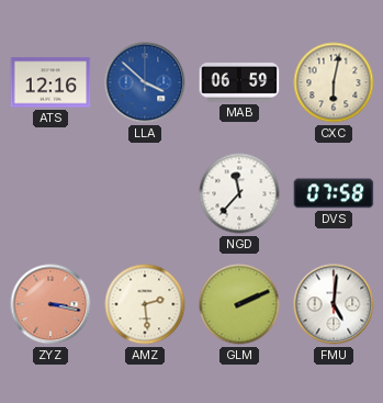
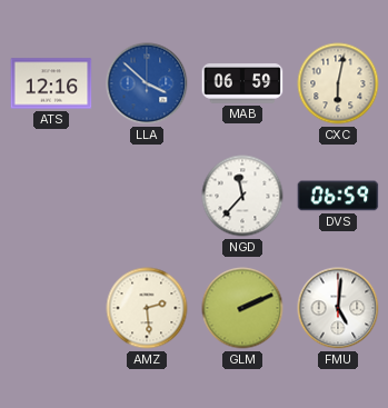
DVS: 07:58 -> 06:59 (338, 196)
ZYZ: 3:17 -> none (50, 304)
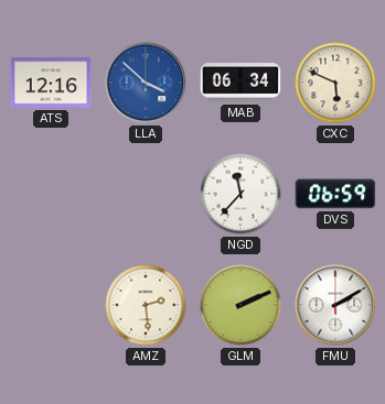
MAB: 06:59 -> 06:34 (240, 83)
CXC: 6:02 -> 5:49 (335, 83)
FMU: 5:01 -> 2:10 (335, 305)
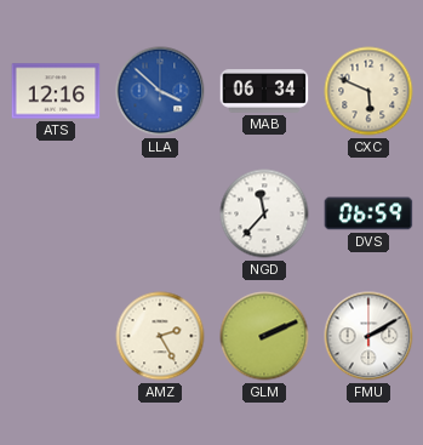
AMZ: 2:29 -> 2:25 (160, 336)
